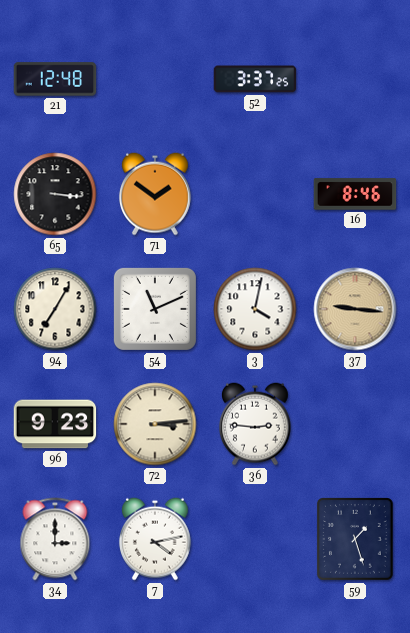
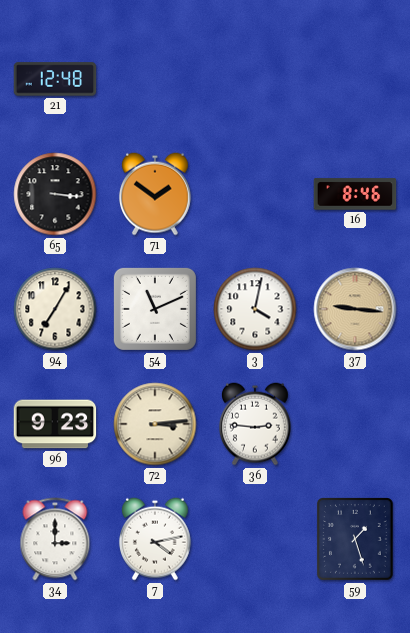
52: 3:37 -> none (255, 79)
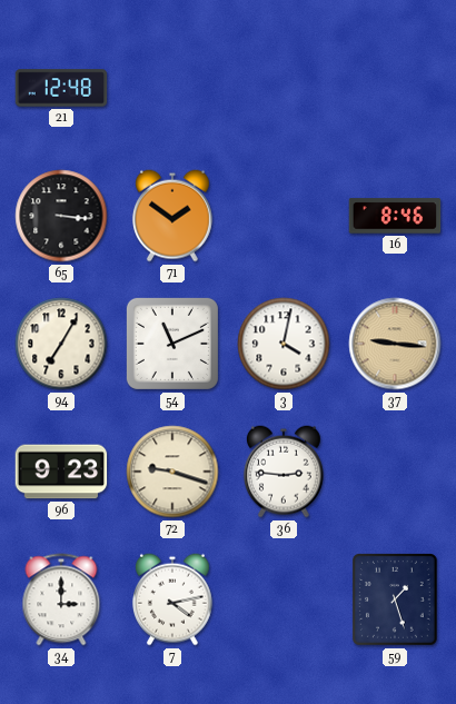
72: 3:14 -> 9:18 (172, 472)
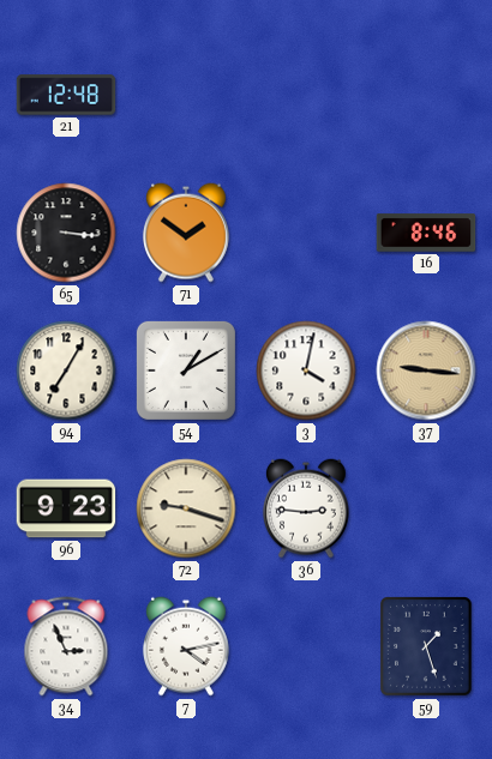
54: 11:11 -> 1:10 (186, 371)
34: 3:00 -> 2:56 (66, 646)
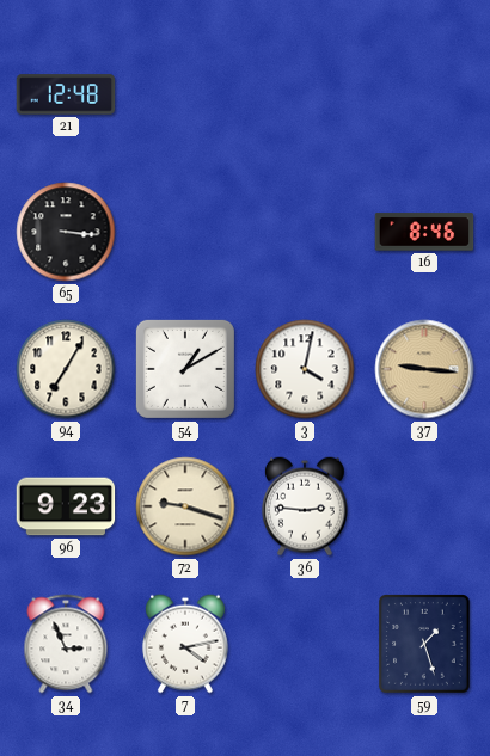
71: 1:51 -> none (186, 233)
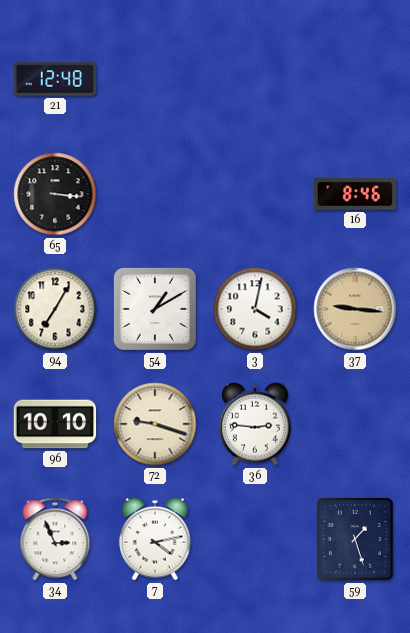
96: 9:23 -> 10:10 (55, 424)
